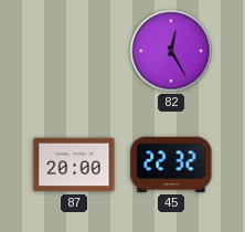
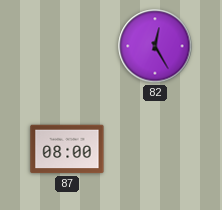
87: 20:00 -> 08:00 (67, 149)
45: 22:32 -> none (171, 165)
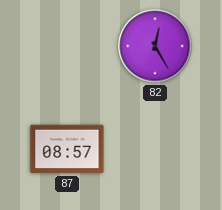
87: 08:00 -> 08:57 (67, 149)
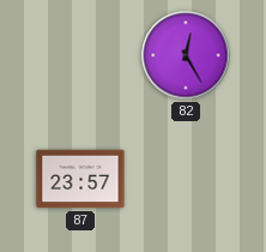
87: 08:57 -> 23:57 (80, 179)
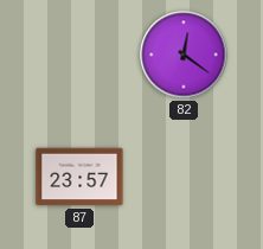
82: 12:25 -> 12:21 (184, 55)
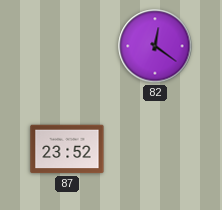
87: 23:57 -> 23:52 (67, 149)
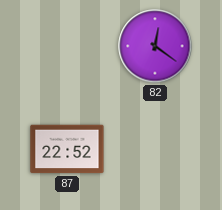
87: 23:52 -> 22:52 (67, 149)
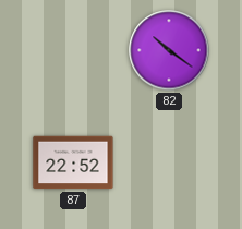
82: 12:21 -> 10:21 (169, 50)
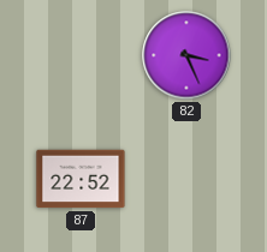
82: 10:21 -> 3:26 (186, 55)
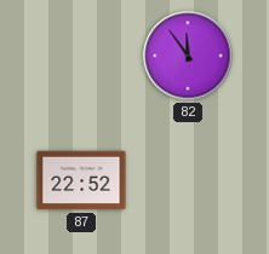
82: 3:26 -> 11:54 (188, 56)
